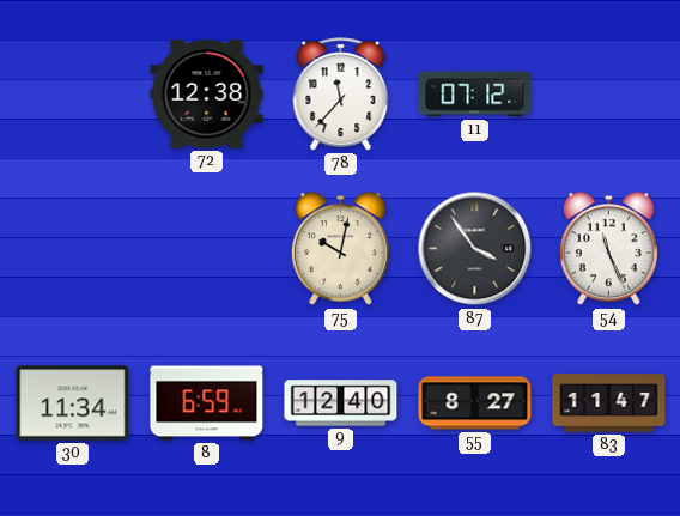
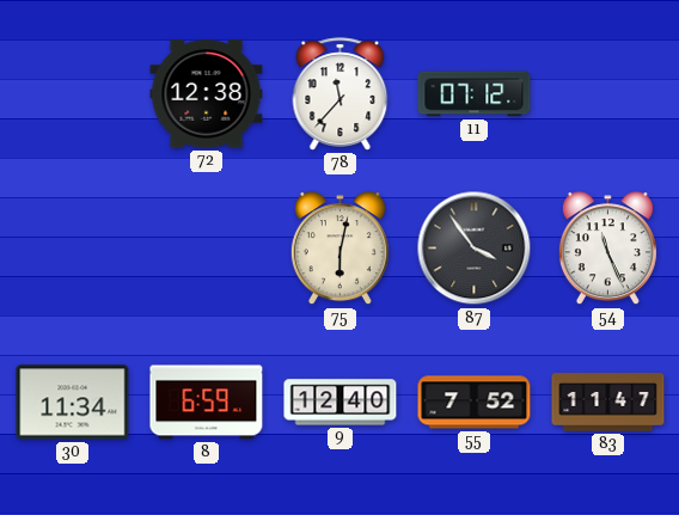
75: 10:02 -> 6:02 (339, 249)
55: 8:27 -> 7:52 (475, 403)
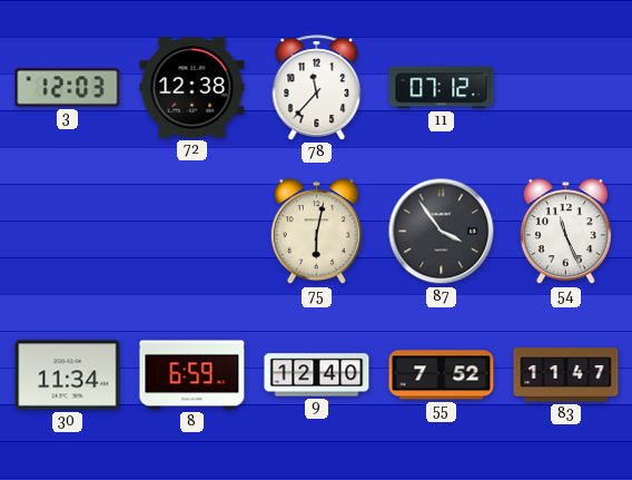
3: none -> 12:03 (68, 88)
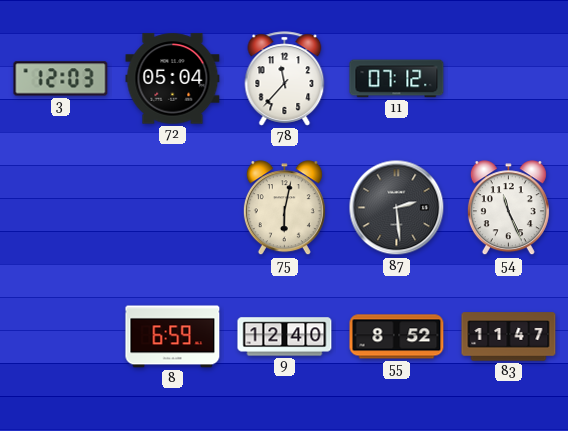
72: 12:38 -> 05:04 (173, 79)
87: 3:54 -> 2:29 (397, 208)
30: 11:34 -> none (68, 375)
55: 7:52 -> 8:52 (397, 337)
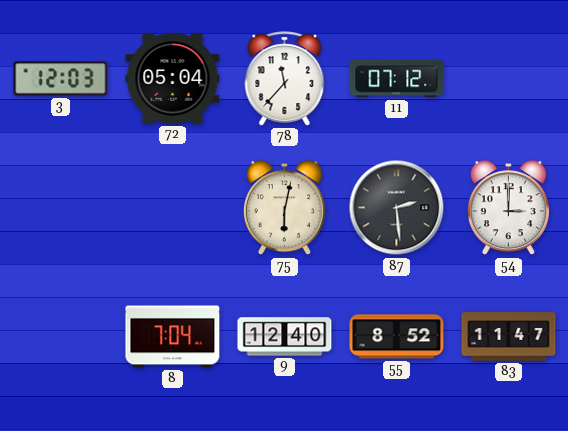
54: 11:26 -> 3:00 (508, 208)
8: 6:59 -> 7:04 (173, 337)
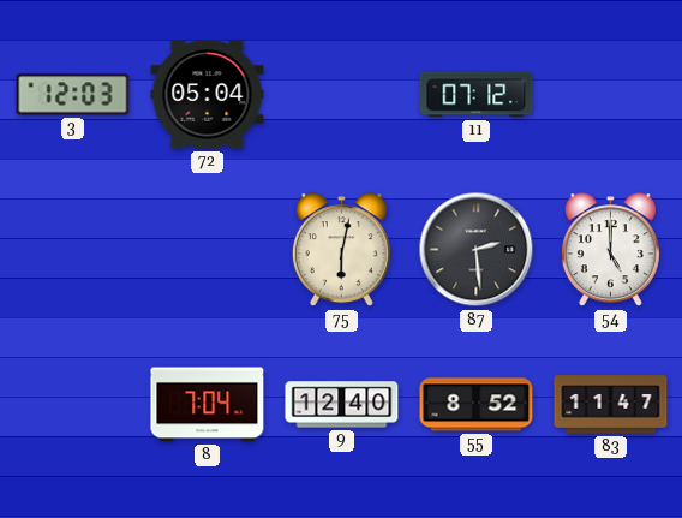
78: 11:37 -> none (285, 79)
54: 3:00 -> 5:00 (610, 250)
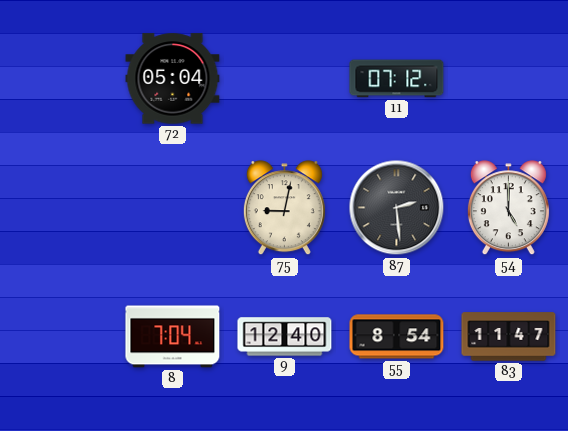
3: 12:03 -> none (73, 95)
75: 6:02 -> 9:02 (284, 208)
55: 8:52 -> 8:54 (397, 337)
